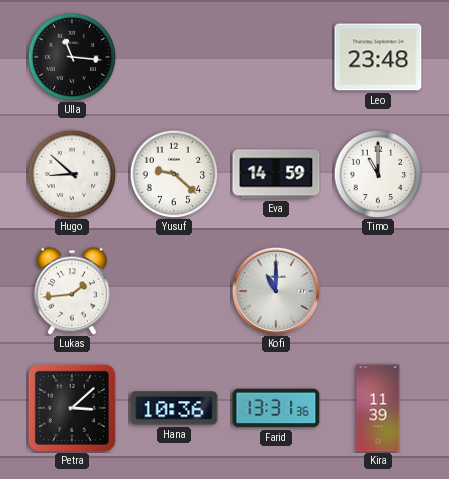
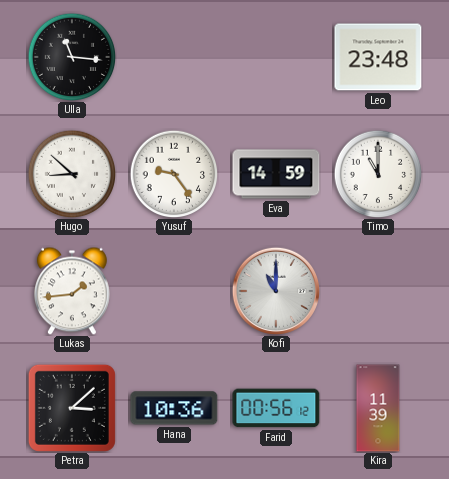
Yusuf: 9:22 -> 9:24 (174, 174)
Farid: 13:31 -> 00:56 (276, 408)
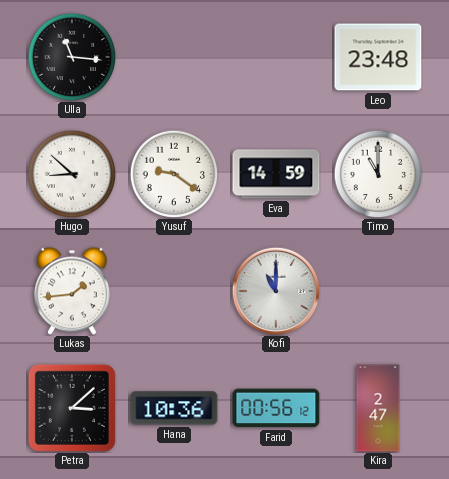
Yusuf: 9:24 -> 9:21 (174, 174)
Kira: 11:39 -> 2:47 (378, 408)
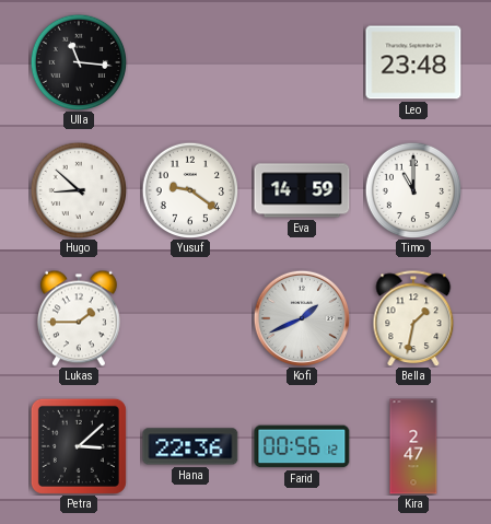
Lukas: 1:44 -> 1:45 (79, 318)
Kofi: 11:00 -> 1:41 (301, 317)
Bella: none -> 1:32 (413, 318)
Hana: 10:36 -> 22:36 (190, 446)
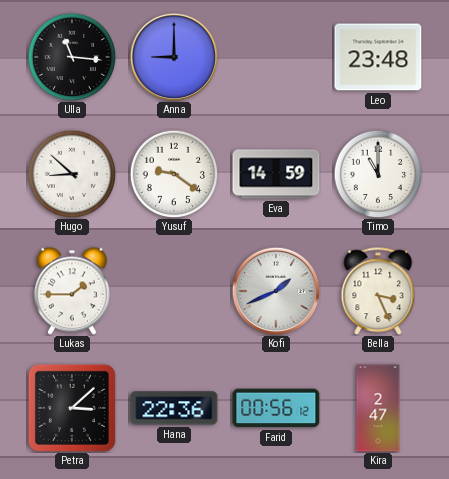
Anna: none -> 9:00 (173, 56)
Bella: 1:32 -> 3:26 (378, 291)
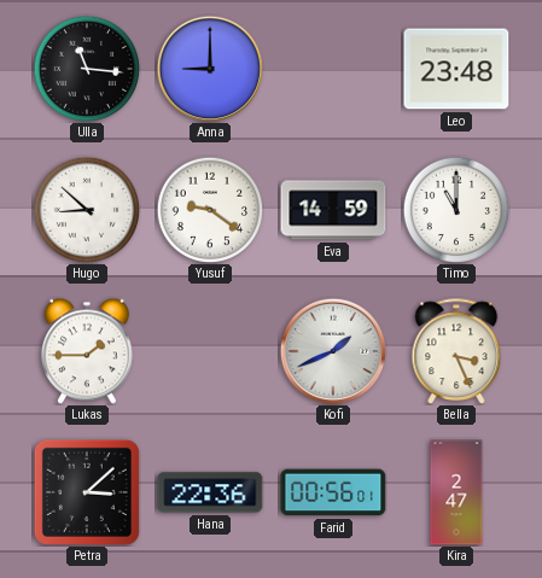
Farid: 00:56:12 -> 00:56:01 (333, 492)
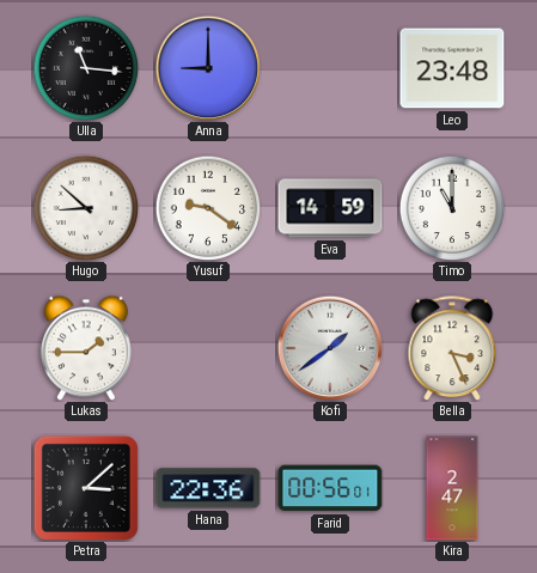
Kofi: 1:41 -> 1:39 (329, 347)
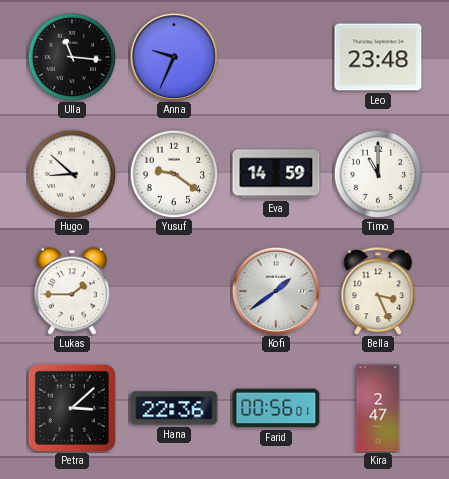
Anna: 9:00 -> 9:34 (173, 56)
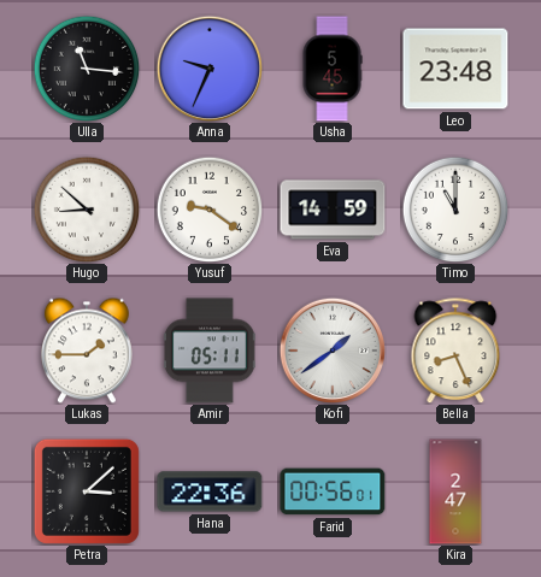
Usha: none -> 5:45 (333, 69)
Amir: none -> 05:11 (211, 351)
Bella: 3:26 -> 8:26 (455, 351)
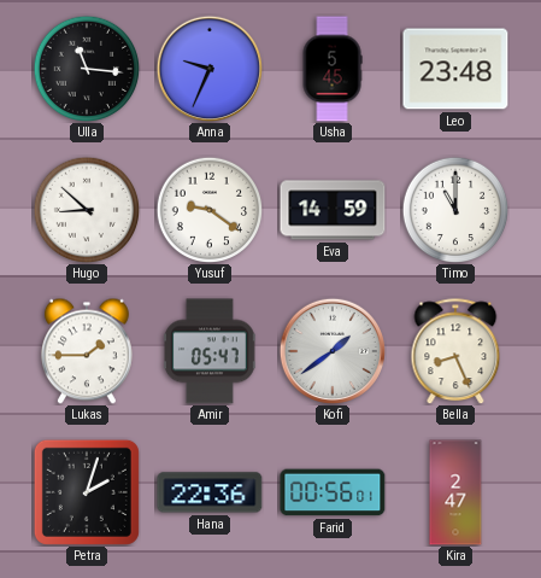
Amir: 05:11 -> 05:47 (211, 351)
Petra: 3:08 -> 2:03 (87, 492)
